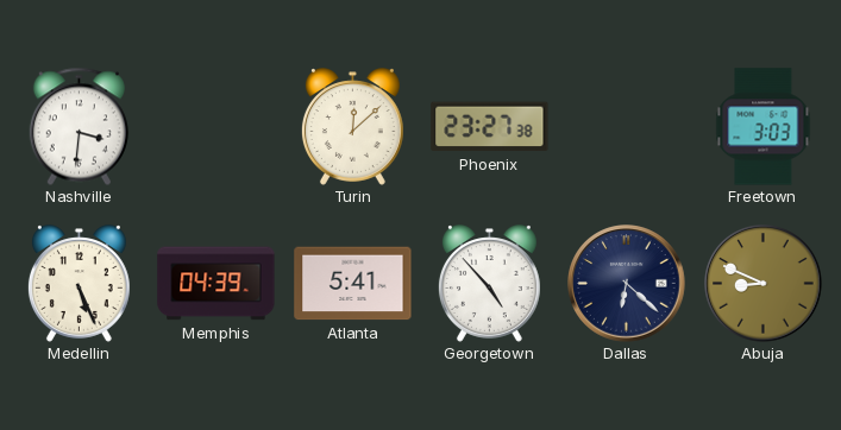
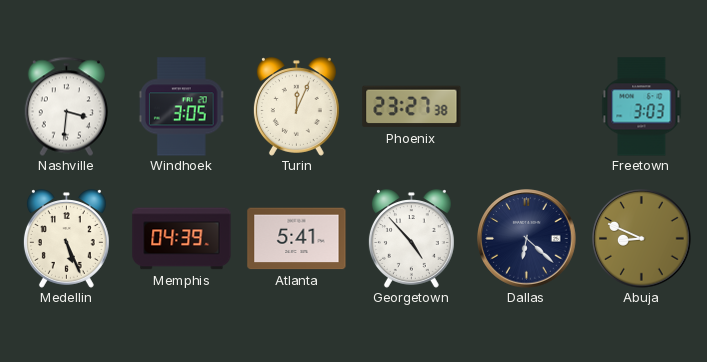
Windhoek: none -> 3:05 (182, 107)
Turin: 12:08 -> 12:04 (296, 107)
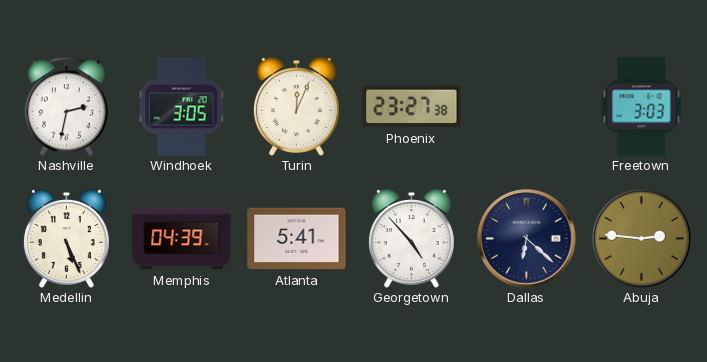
Nashville: 3:31 -> 2:32 (66, 106)
Abuja: 8:49 -> 2:46 (642, 239)
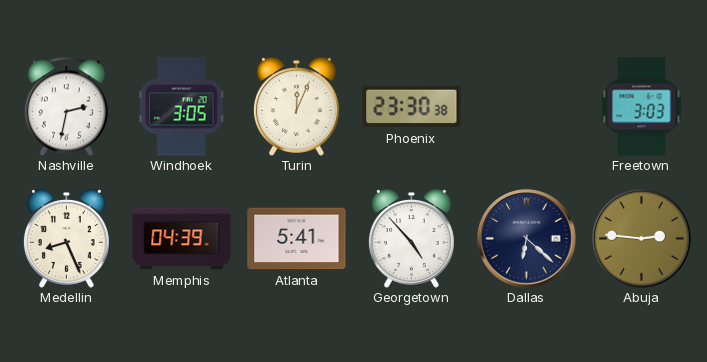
Phoenix: 23:27 -> 23:30 (412, 107)
Medellin: 5:26 -> 8:26 (66, 239)
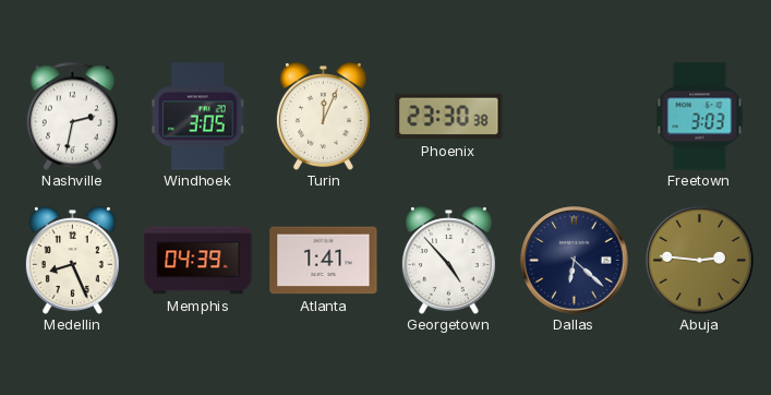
Atlanta: 5:41 -> 1:41 (324, 261)
